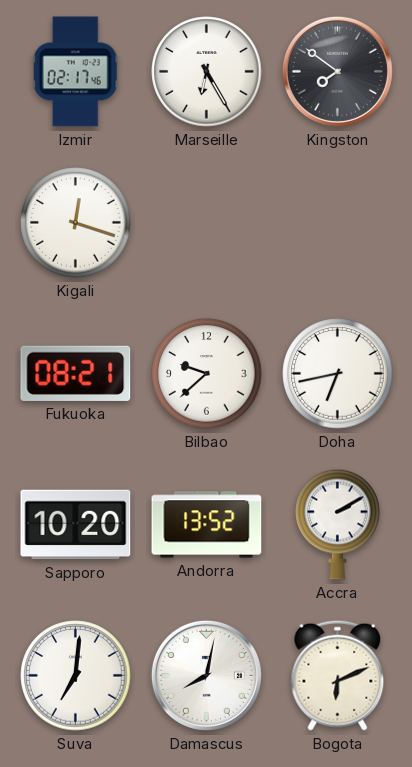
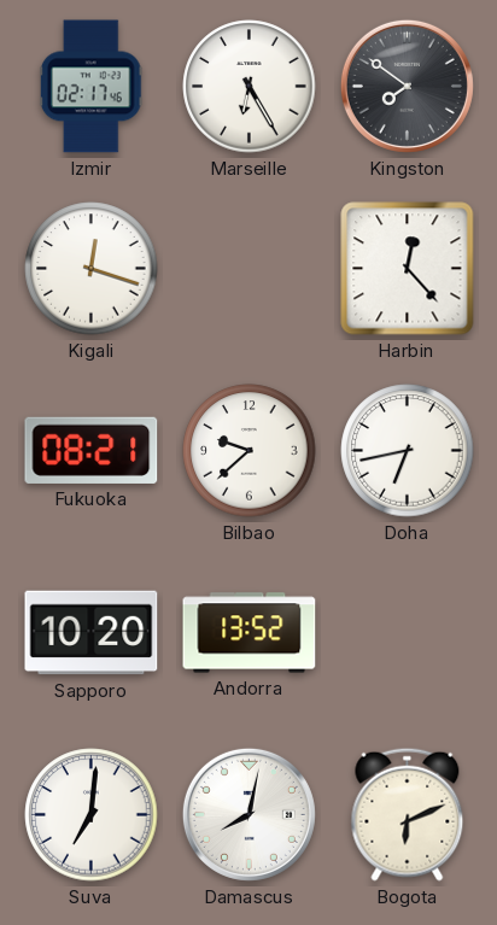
Harbin: none -> 12:23 (408, 269)
Accra: 2:10 -> none (338, 524)
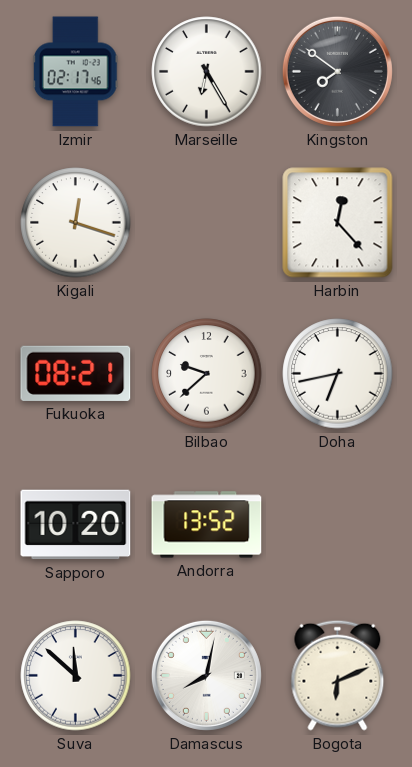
Suva: 7:01 -> 11:52 (76, 676)
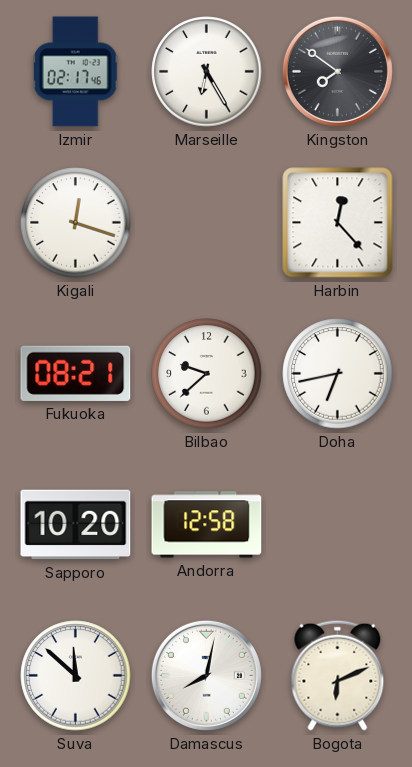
Andorra: 13:52 -> 12:58 (207, 525)
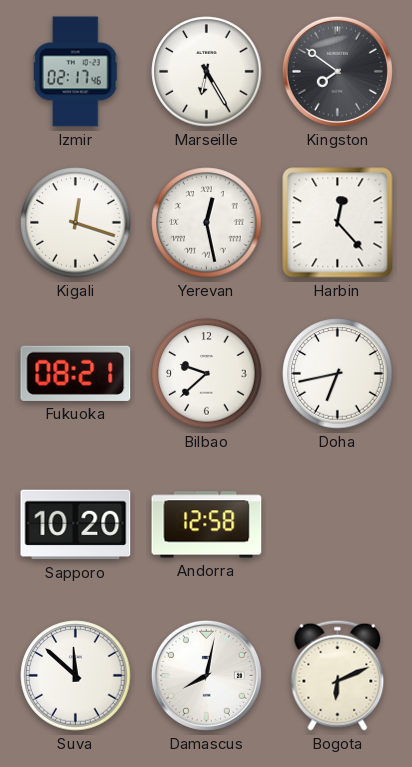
Yerevan: none -> 12:28 (207, 223)
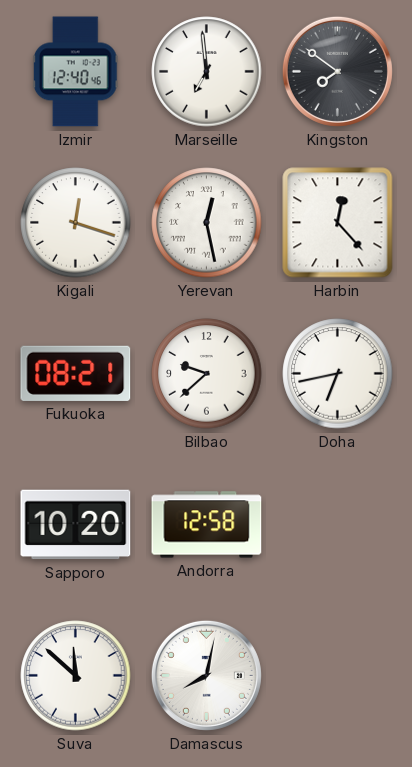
Izmir: 02:17 -> 12:40 (75, 72)
Marseille: 6:25 -> 6:59 (207, 72)
Bogota: 6:11 -> none (338, 675)
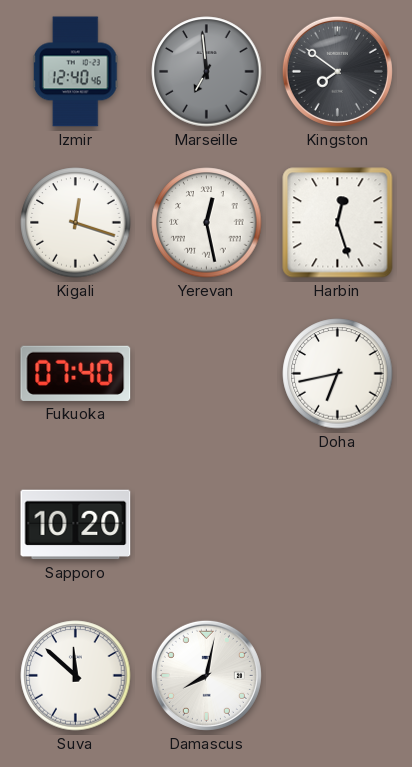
Marseille dial: white -> grey (207, 72)
Harbin: 12:23 -> 12:27 (338, 223)
Fukuoka: 08:21 -> 07:40 (76, 373)
Bilbao: 9:38 -> none (207, 374)
Andorra: 12:58 -> none (207, 525)
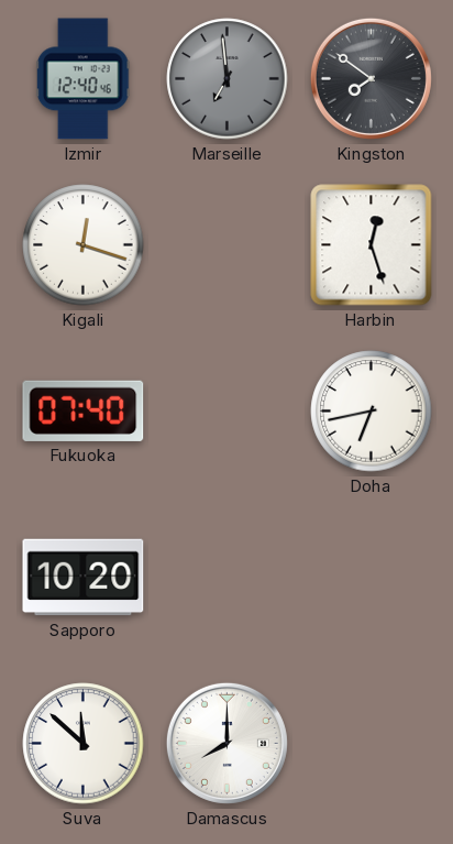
Yerevan: 12:28 -> none (207, 223)
Damascus: 8:02 -> 8:00 (226, 743)
